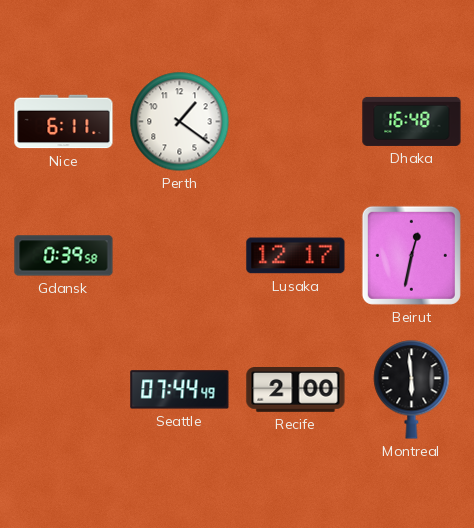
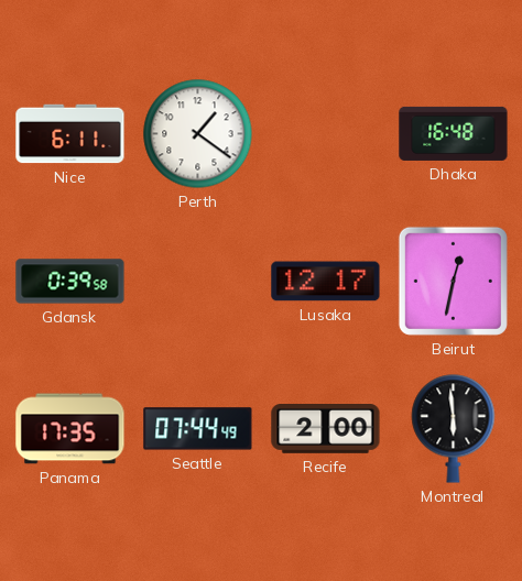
Panama: none -> 17:35 (70, 429)
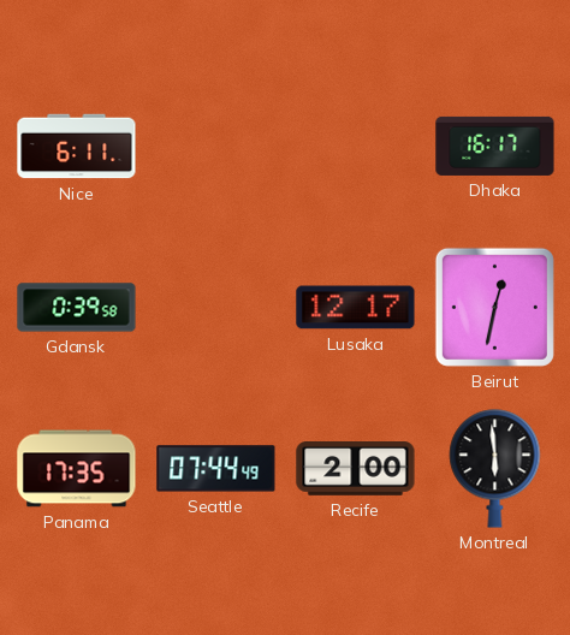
Perth: 1:21 -> none (198, 134)
Dhaka: 16:48 -> 16:17 (495, 146)
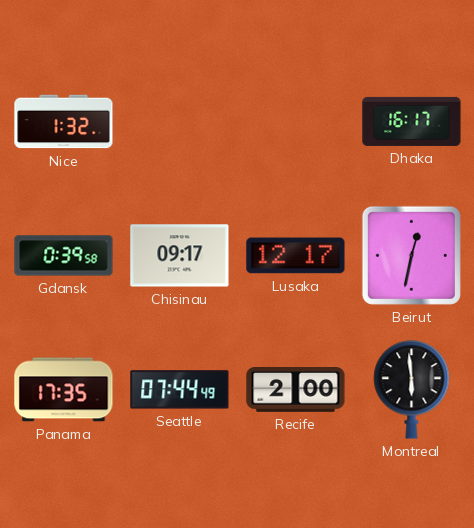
Nice: 6:11 -> 1:32 (64, 122)
Chisinau: none -> 09:17 (180, 256)
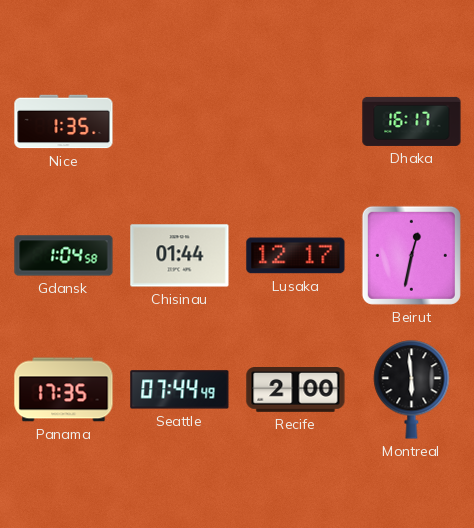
Nice: 1:32 -> 1:35 (64, 122)
Gdansk: 0:39 -> 1:04 (64, 256)
Chisinau: 09:17 -> 01:44 (180, 256)
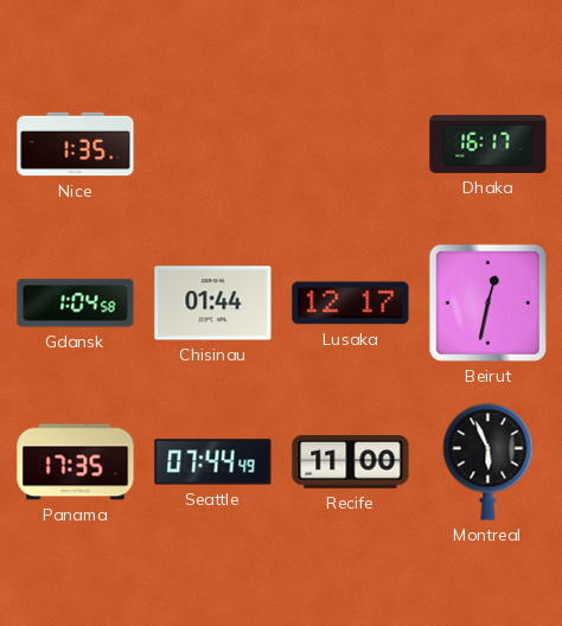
Recife: 2:00 -> 11:00 (351, 462)
Montreal: 5:59 -> 5:56 (488, 462)
